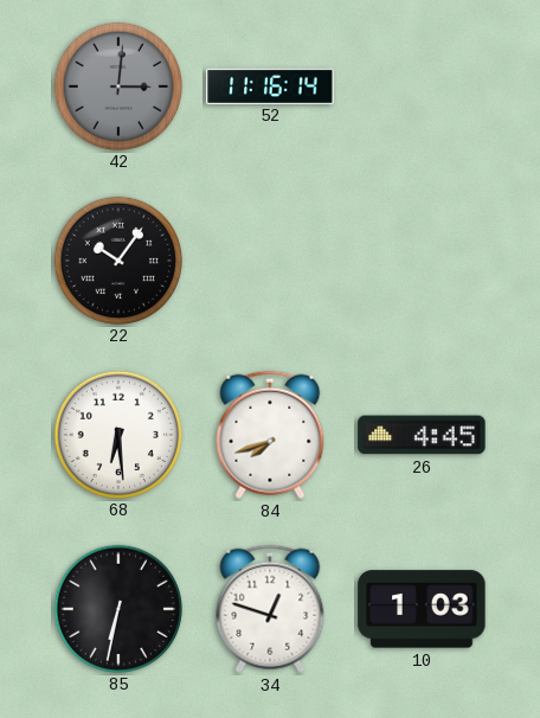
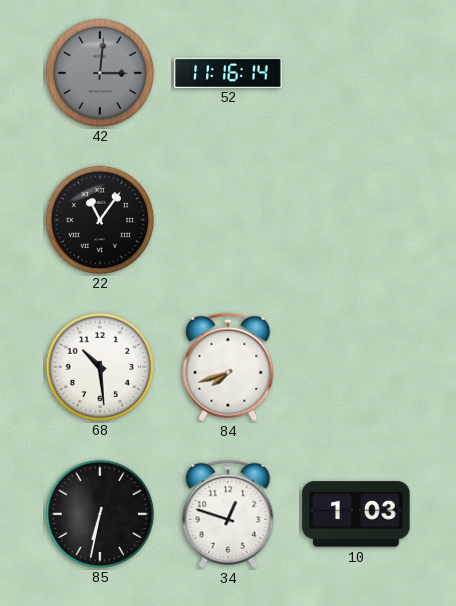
22: 10:06 -> 11:06 (99, 219)
68: 6:29 -> 10:29 (99, 366)
26: 4:45 -> none (422, 435)
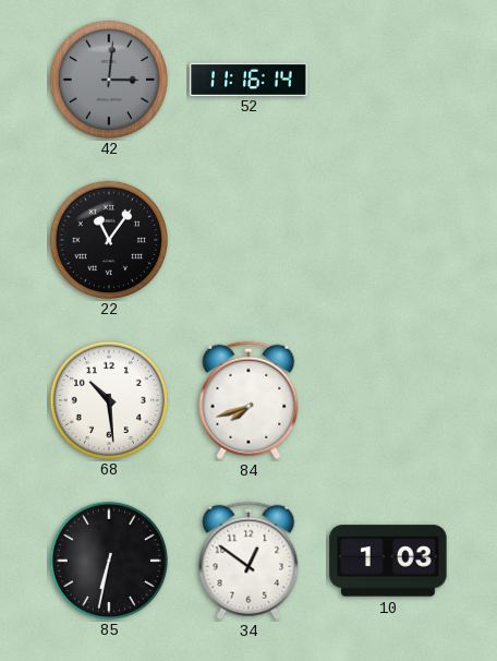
34: 12:48 -> 12:51 (248, 561)
